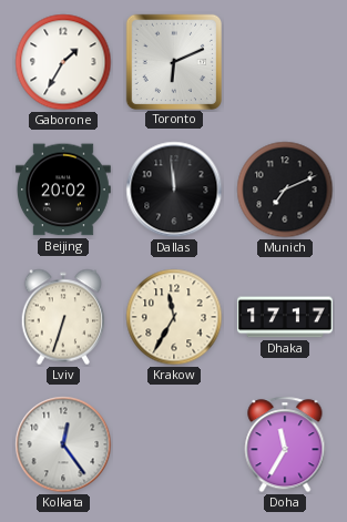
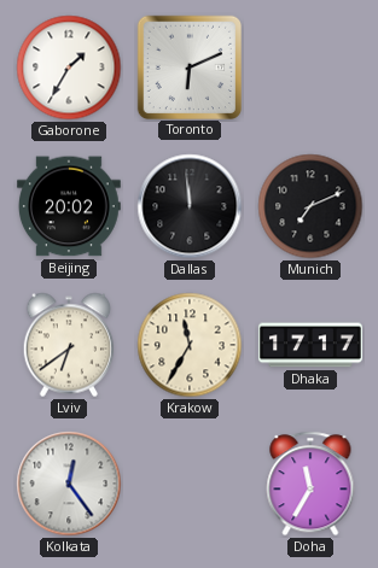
Lviv: 6:33 -> 6:39 (69, 345)
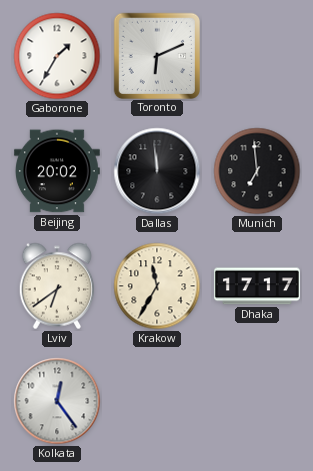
Munich: 7:11 -> 6:59 (257, 171)
Doha: 11:35 -> none (310, 484)
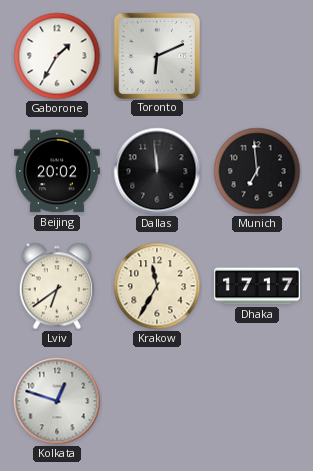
Kolkata: 12:24 -> 12:48 (57, 401)
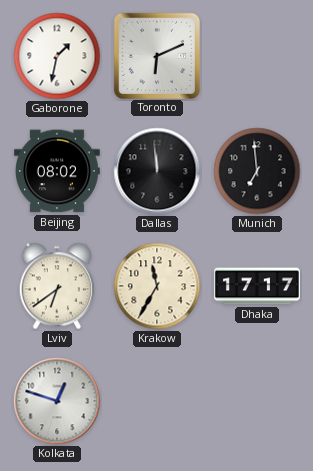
Gaborone: 1:35 -> 1:32 (57, 56)
Beijing: 20:02 -> 08:02 (57, 171)
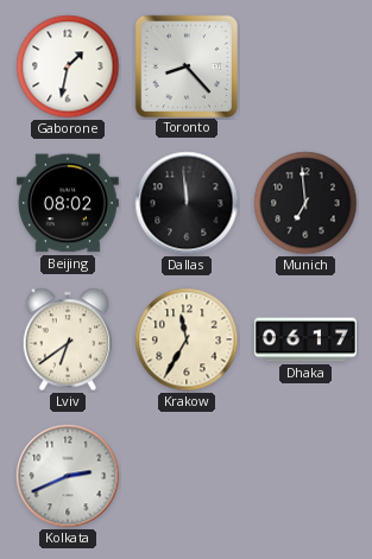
Toronto: 6:11 -> 8:23 (185, 65)
Dhaka: 17:17 -> 06:17 (305, 339)
Kolkata: 12:48 -> 2:41 (68, 476)
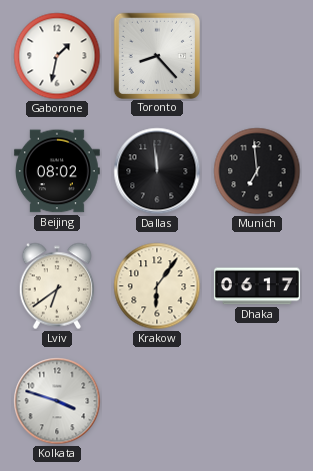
Krakow: 11:35 -> 6:06 (157, 286)
Kolkata: 2:41 -> 3:48 (57, 401)
